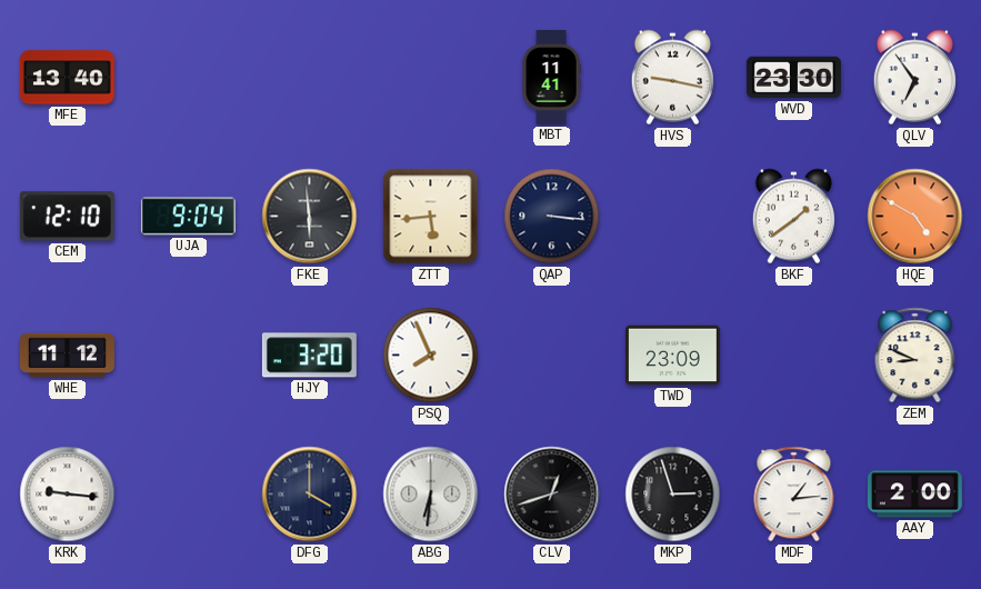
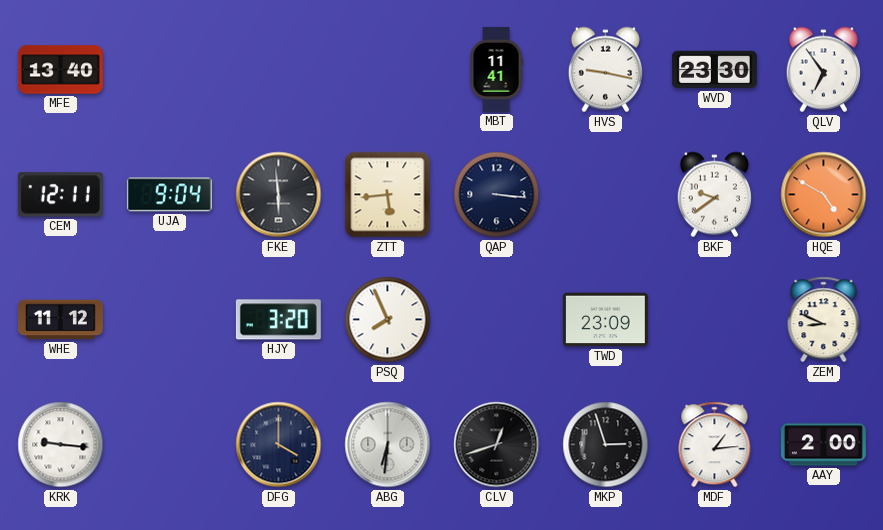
CEM: 12:10 -> 12:11 (60, 195)
BKF: 1:39 -> 9:39 (714, 195)
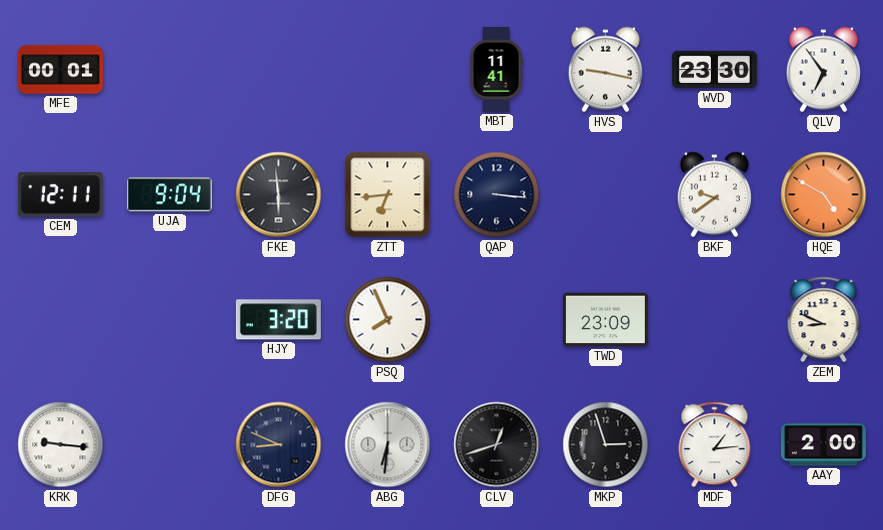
MFE: 13:40 -> 00:01 (60, 70)
ZTT: 5:44 -> 6:44 (388, 195)
WHE: 11:12 -> none (60, 320)
DFG: 4:00 -> 8:49 (279, 445)
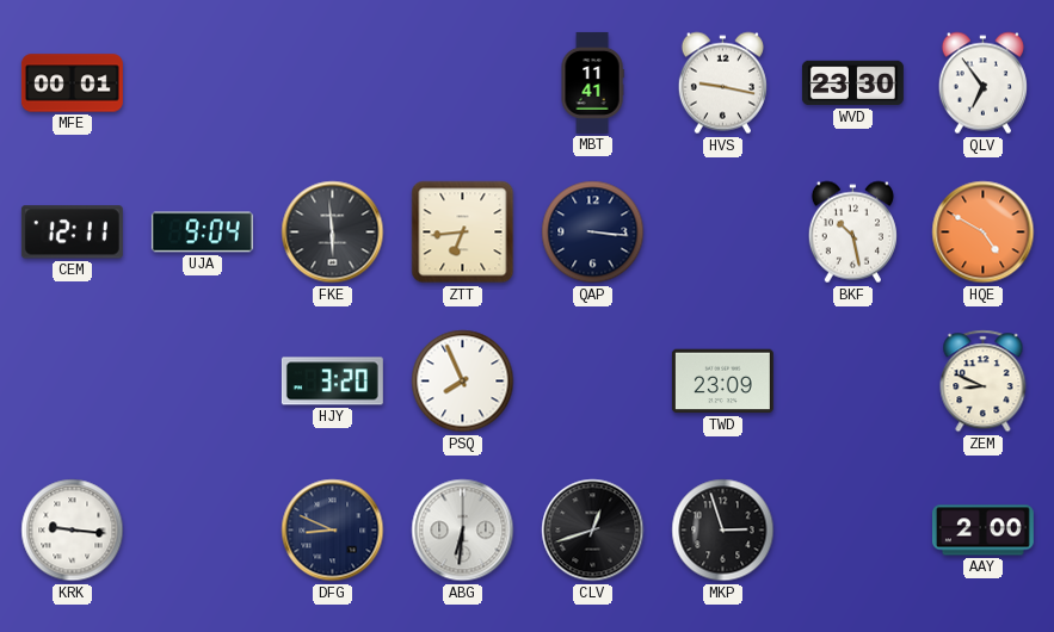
BKF: 9:39 -> 10:28 (852, 233)
MDF: 1:14 -> none (715, 445)
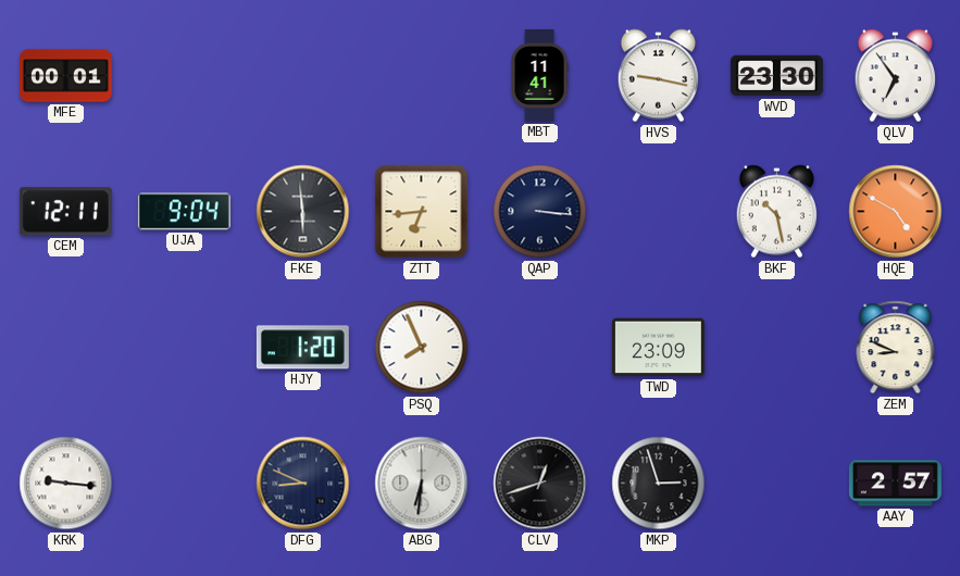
HJY: 3:20 -> 1:20 (302, 348)
AAY: 2:00 -> 2:57 (895, 484)
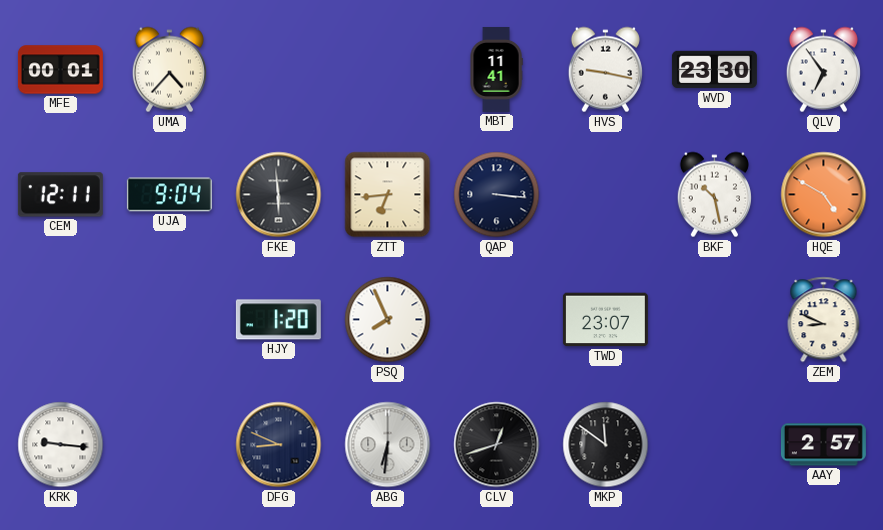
UMA: none -> 4:37 (169, 70)
TWD: 23:09 -> 23:07 (605, 320)
MKP: 2:57 -> 11:51 (606, 445)
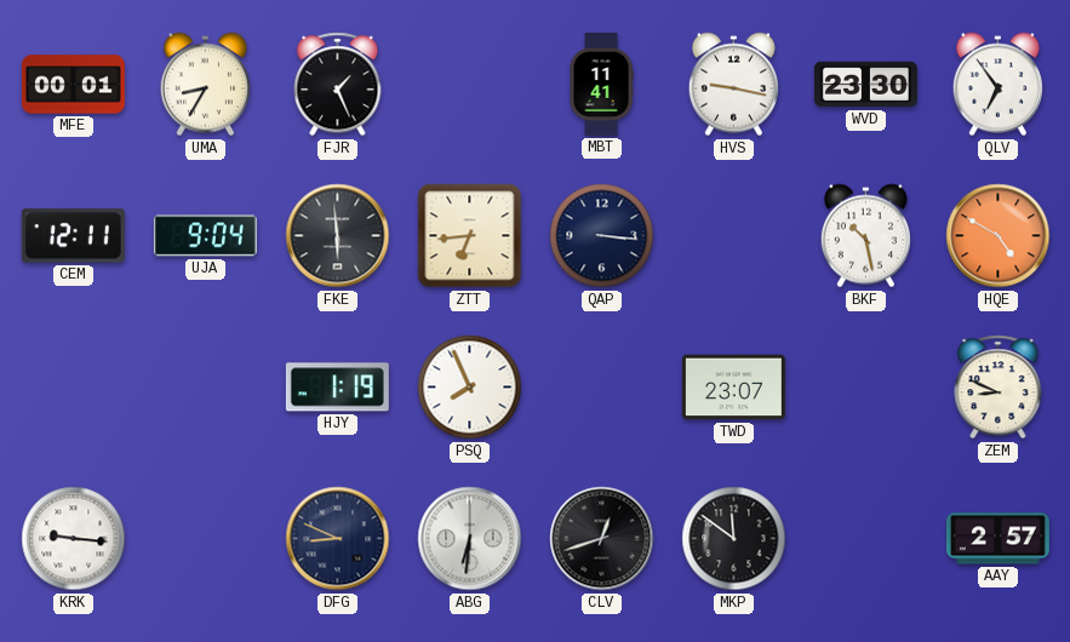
UMA: 4:37 -> 8:35 (205, 85)
FJR: none -> 1:26 (338, 85)
HJY: 1:20 -> 1:19 (337, 388)
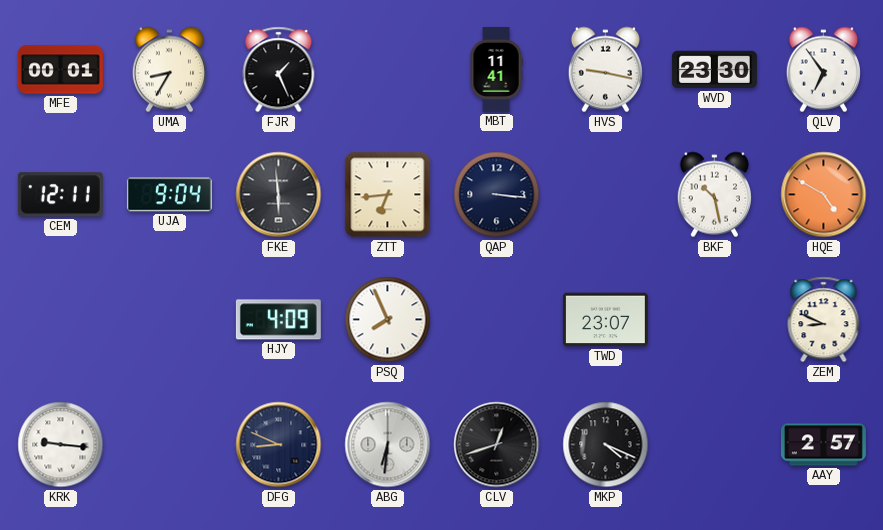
HJY: 1:19 -> 4:09 (278, 320)
MKP: 11:51 -> 4:19 (606, 445)
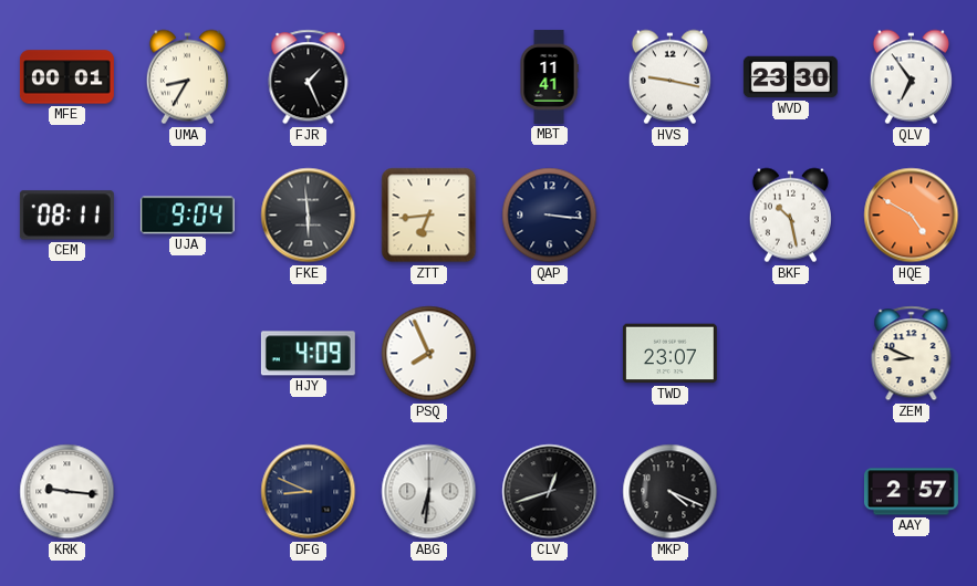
CEM: 12:11 -> 08:11 (66, 216)
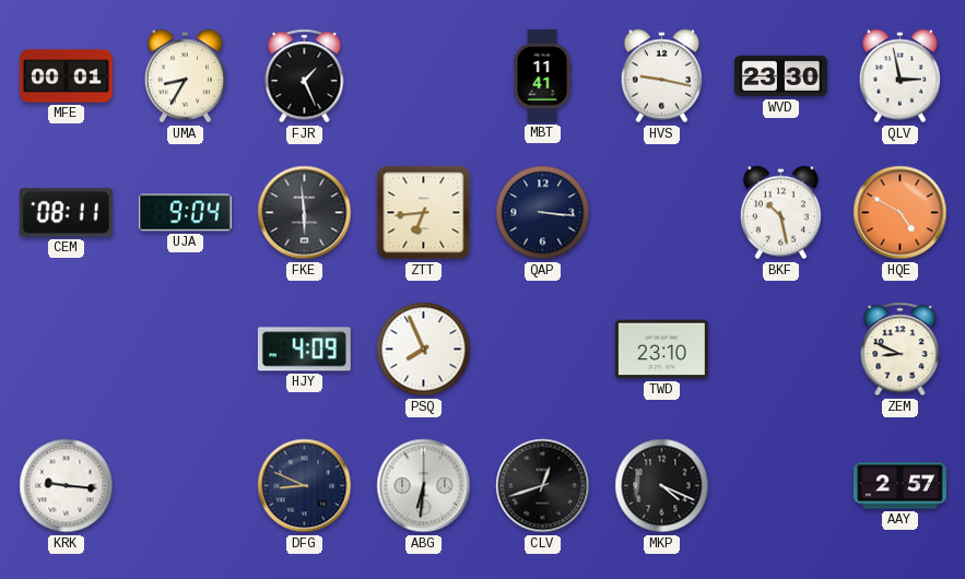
QLV: 6:54 -> 2:58 (899, 76)
TWD: 23:07 -> 23:10 (661, 350)
